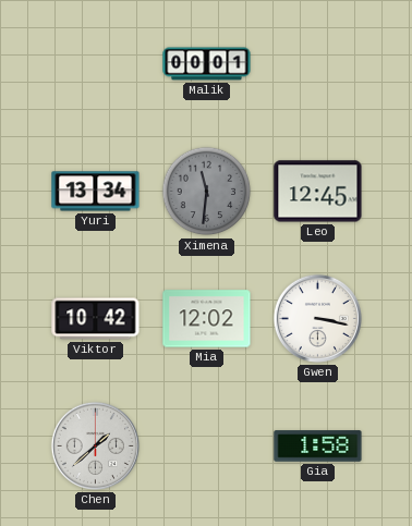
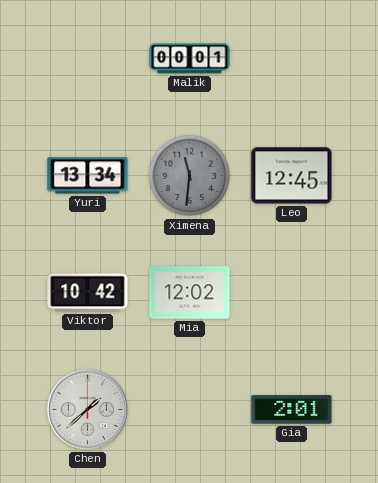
Gwen: 3:17 -> none (317, 318)
Gia: 1:58 -> 2:01 (292, 410)
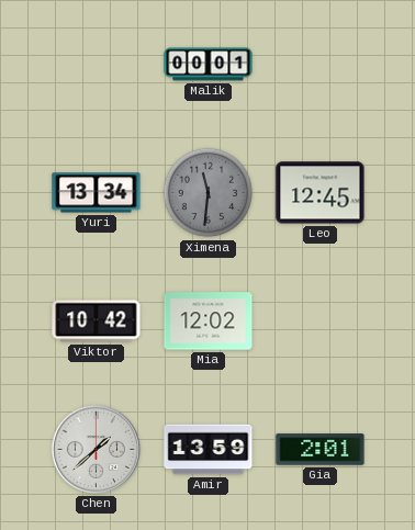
Amir: none -> 13:59 (209, 450)
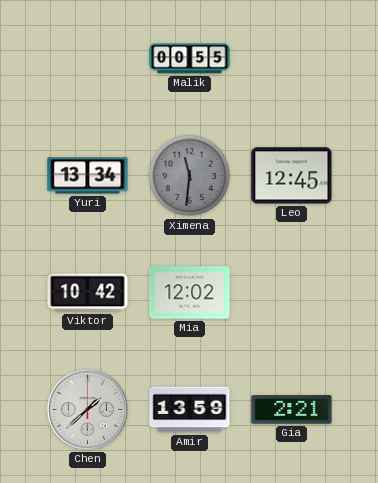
Malik: 00:01 -> 00:55 (190, 59)
Gia: 2:01 -> 2:21 (292, 410)
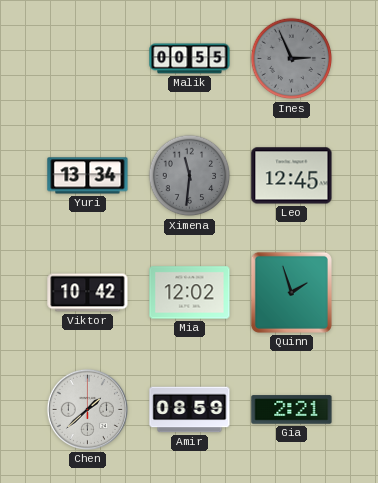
Ines: none -> 2:56 (292, 59)
Quinn: none -> 1:57 (291, 292)
Amir: 13:59 -> 08:59 (190, 410)
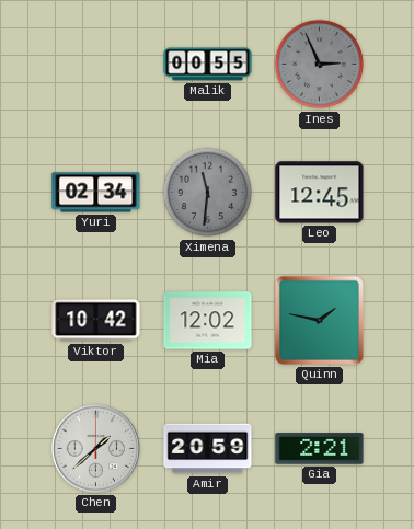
Yuri: 13:34 -> 02:34 (96, 193)
Quinn: 1:57 -> 1:47 (319, 320)
Amir: 08:59 -> 20:59 (208, 449)
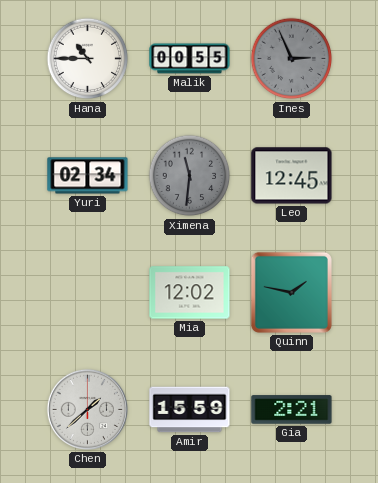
Hana: none -> 10:45 (88, 59)
Viktor: 10:42 -> none (96, 321)
Amir: 20:59 -> 15:59 (190, 410)
